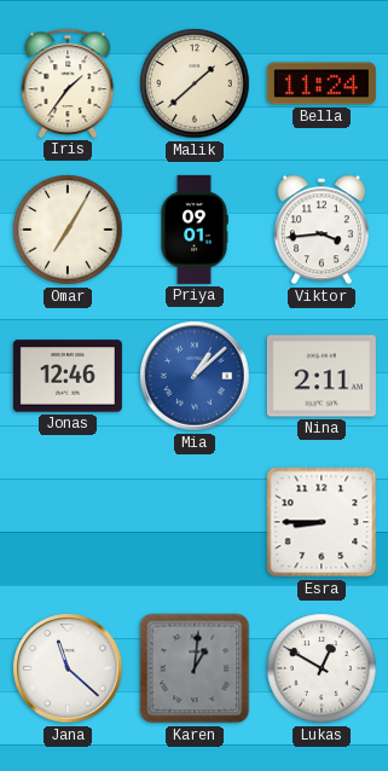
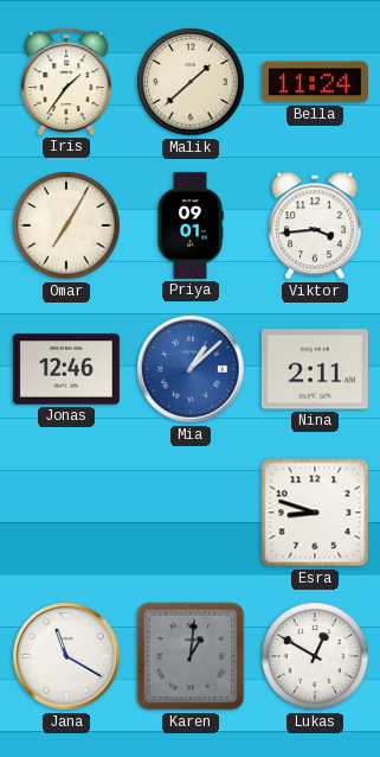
Esra: 8:45 -> 8:48 (315, 513)
Jana: 11:22 -> 11:20 (66, 656)
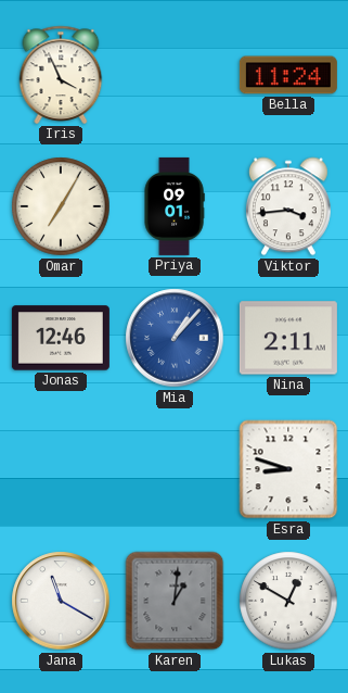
Iris: 1:36 -> 3:56 (61, 75)
Malik: 1:38 -> none (191, 82)
Mia: 1:08 -> 1:07 (175, 338)
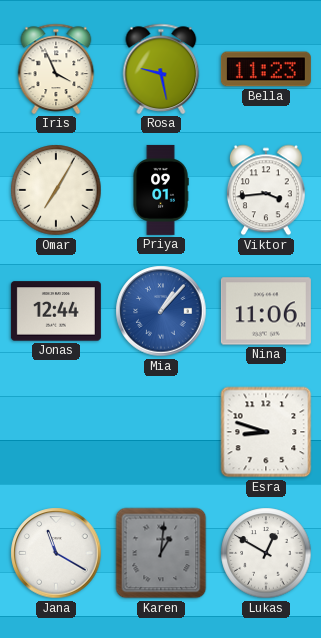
Rosa: none -> 9:28 (161, 69)
Bella: 11:24 -> 11:23 (266, 69)
Jonas: 12:46 -> 12:44 (56, 311)
Nina: 2:11 -> 11:06 (266, 311)
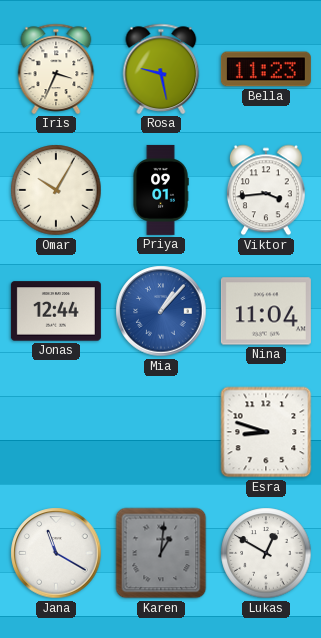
Iris: 3:56 -> 3:34 (56, 69)
Omar: 7:05 -> 10:05 (56, 190)
Nina: 11:06 -> 11:04 (266, 311)
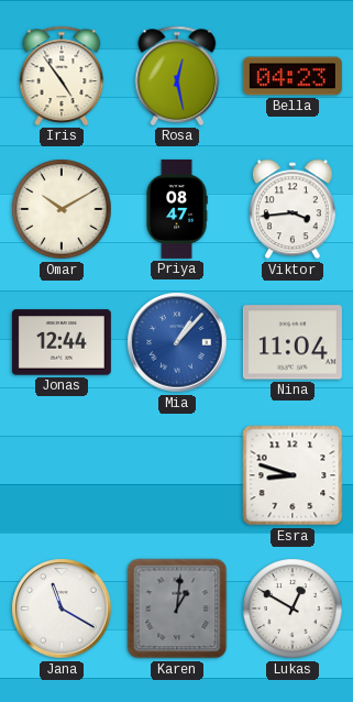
Iris: 3:34 -> 4:54 (62, 76)
Rosa: 9:28 -> 12:28 (177, 76)
Bella: 11:23 -> 04:23 (293, 76)
Omar: 10:05 -> 10:10 (62, 209)
Priya: 09:01 -> 08:47 (177, 209)
